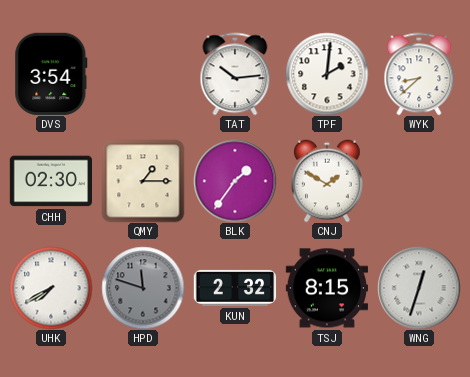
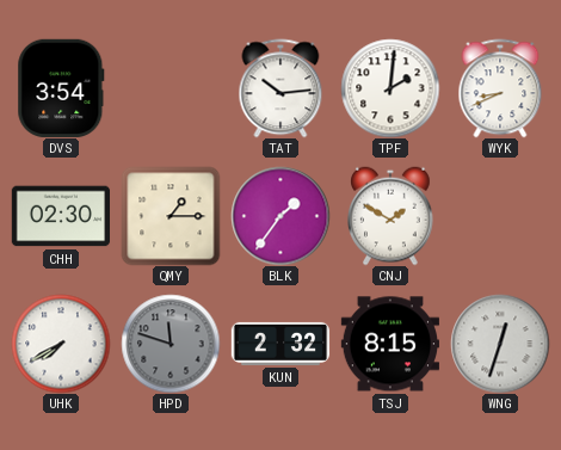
WYK: 8:38 -> 8:41 (500, 88)
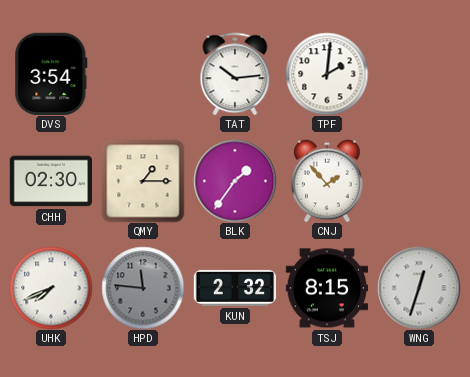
WYK: 8:41 -> none (500, 88)
CNJ: 1:50 -> 1:53 (328, 181)
UHK: 7:40 -> 7:41 (51, 288)
HPD: 11:48 -> 11:46 (143, 288)
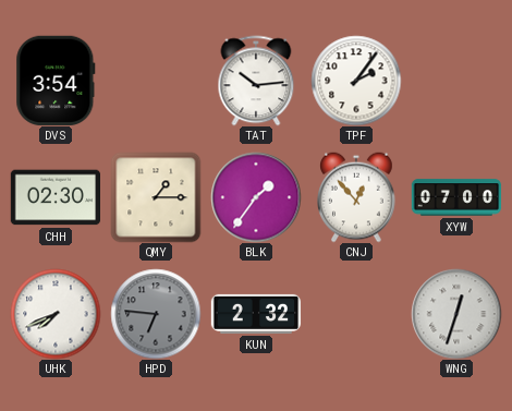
TPF: 2:01 -> 2:06 (356, 81)
CNJ: 1:53 -> 12:53 (357, 197)
XYW: none -> 07:00 (456, 197)
HPD: 11:46 -> 6:46 (156, 314)
TSJ: 8:15 -> none (326, 288)
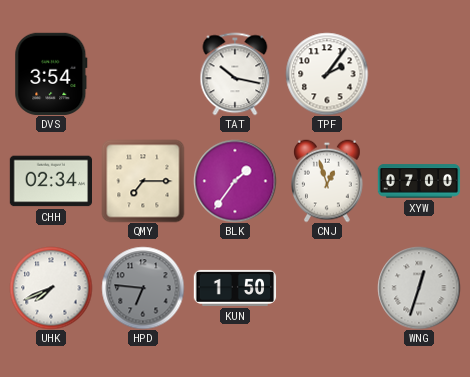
TAT: 10:14 -> 10:17 (235, 74)
CHH: 02:30 -> 02:34 (50, 181)
QMY: 1:15 -> 7:15 (143, 181)
CNJ: 12:53 -> 12:57 (328, 181)
KUN: 2:32 -> 1:50 (235, 288)
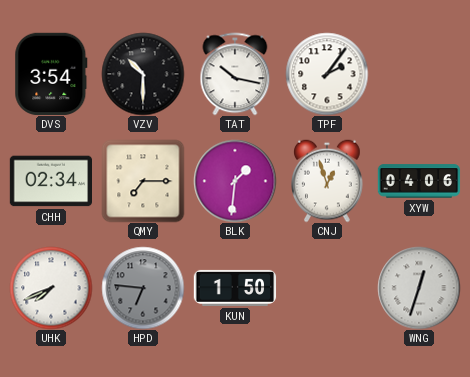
VZV: none -> 10:30 (143, 74)
BLK: 1:36 -> 1:31 (235, 181)
XYW: 07:00 -> 04:06 (419, 181)
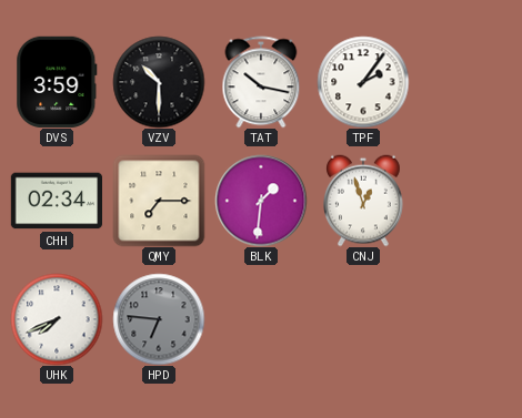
DVS: 3:54 -> 3:59 (57, 81)
XYW: 04:06 -> none (419, 181)
KUN: 1:50 -> none (235, 288)
WNG: 12:33 -> none (419, 288)
